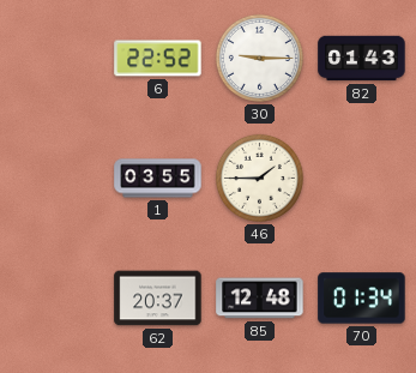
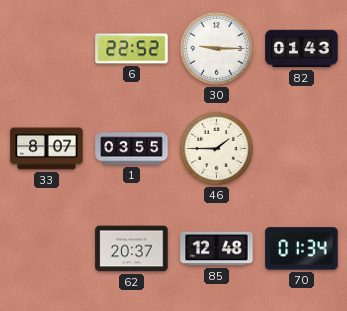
33: none -> 8:07 (47, 149)
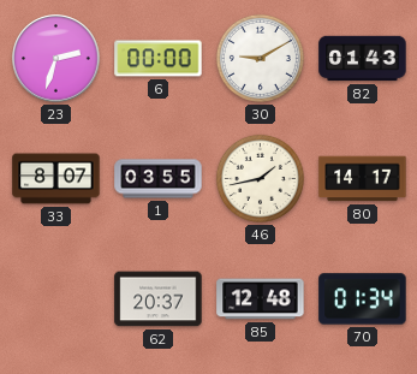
23: none -> 2:33 (56, 59)
6: 22:52 -> 00:00 (159, 59)
30: 9:15 -> 9:10 (260, 58)
46: 1:45 -> 1:43 (260, 178)
80: none -> 14:17 (363, 179)
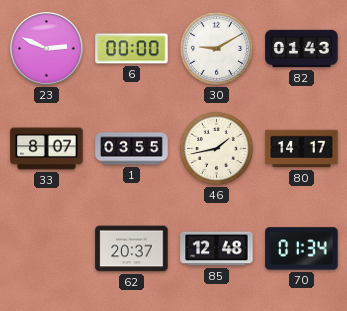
23: 2:33 -> 2:49 (47, 49)
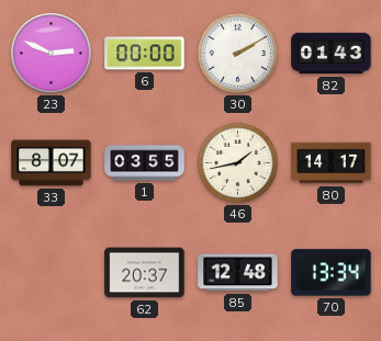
30: 9:10 -> 2:10 (237, 53)
70: 01:34 -> 13:34 (332, 273)
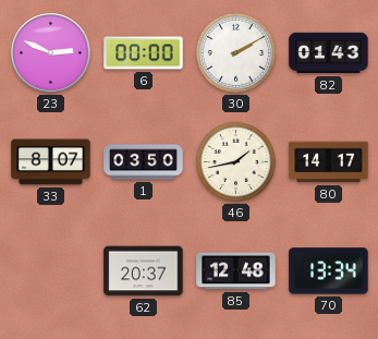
1: 03:55 -> 03:50 (144, 162)
